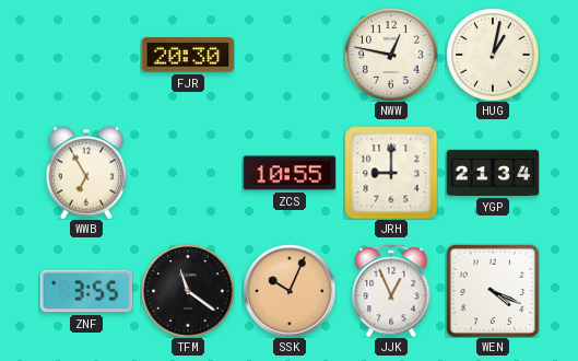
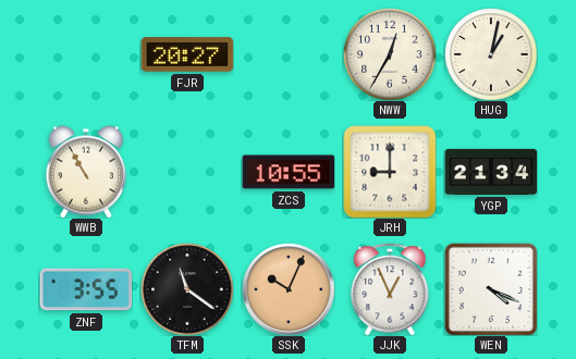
FJR: 20:30 -> 20:27 (187, 54)
NWW: 12:47 -> 12:35 (390, 54)
WWB: 6:55 -> 10:55 (86, 172)
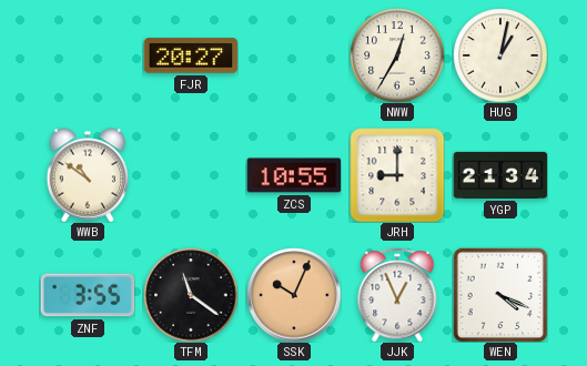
WWB: 10:55 -> 10:51 (88, 175)
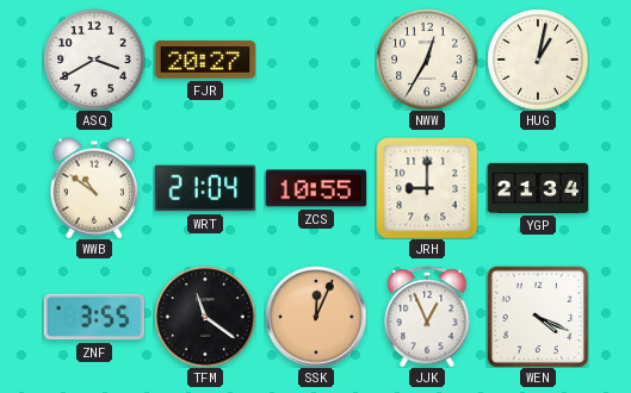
ASQ: none -> 3:40 (94, 60)
WRT: none -> 21:04 (205, 188)
SSK: 10:04 -> 12:04 (316, 317)
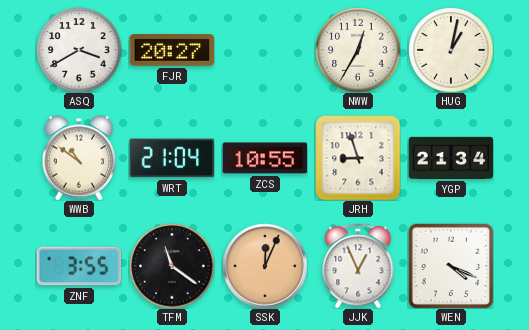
JRH: 9:00 -> 8:57 (358, 158)
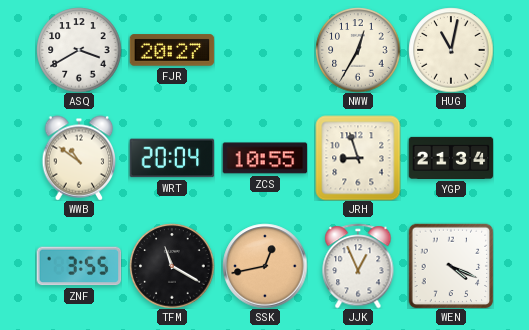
HUG: 1:02 -> 11:02 (451, 50)
WRT: 21:04 -> 20:04 (172, 158)
TFM: 11:21 -> 11:20 (172, 266)
SSK: 12:04 -> 12:43 (265, 266)
